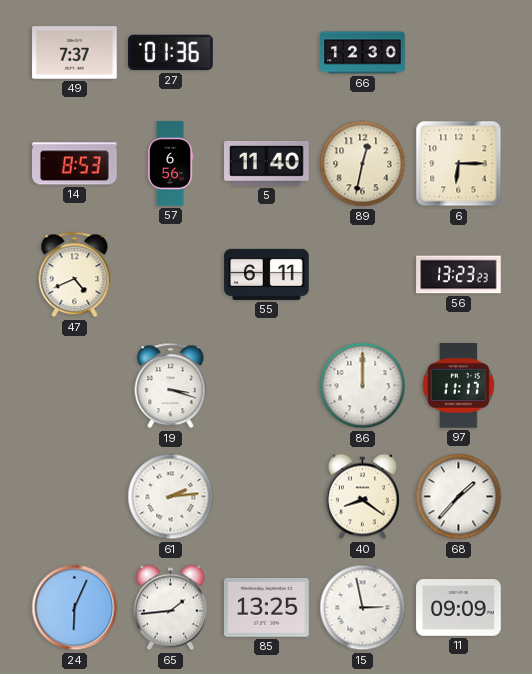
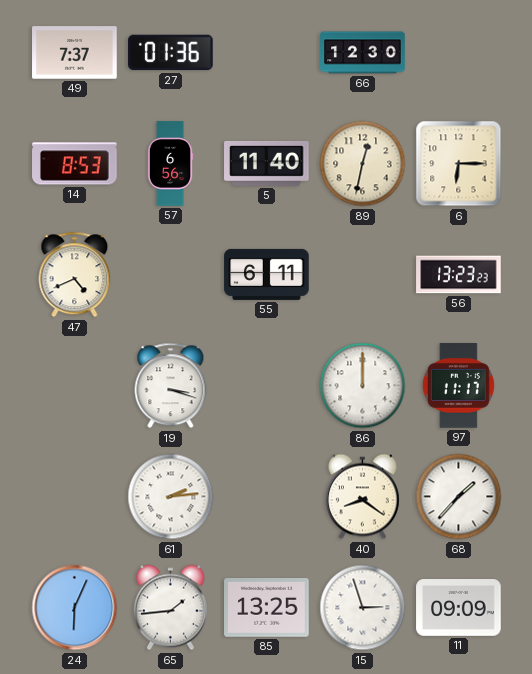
15: 2:58 -> 2:57 (363, 608)
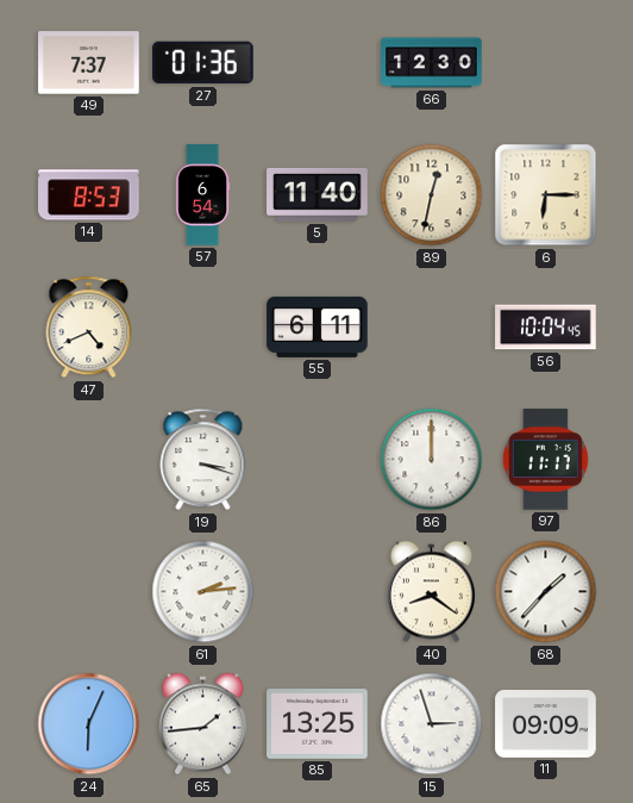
57: 6:56 -> 6:54 (202, 195)
56: 13:23 -> 10:04 (546, 328)
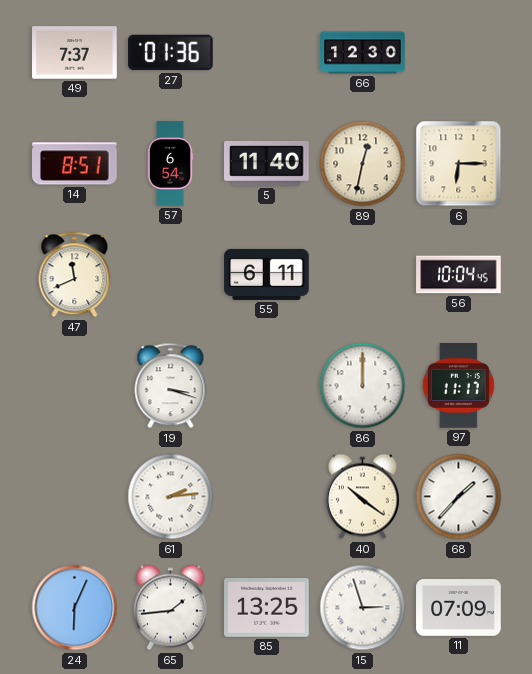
14: 8:53 -> 8:51 (75, 164)
47: 4:41 -> 11:41 (75, 275)
40: 8:21 -> 10:21 (362, 497)
11: 09:09 -> 07:09 (459, 608)
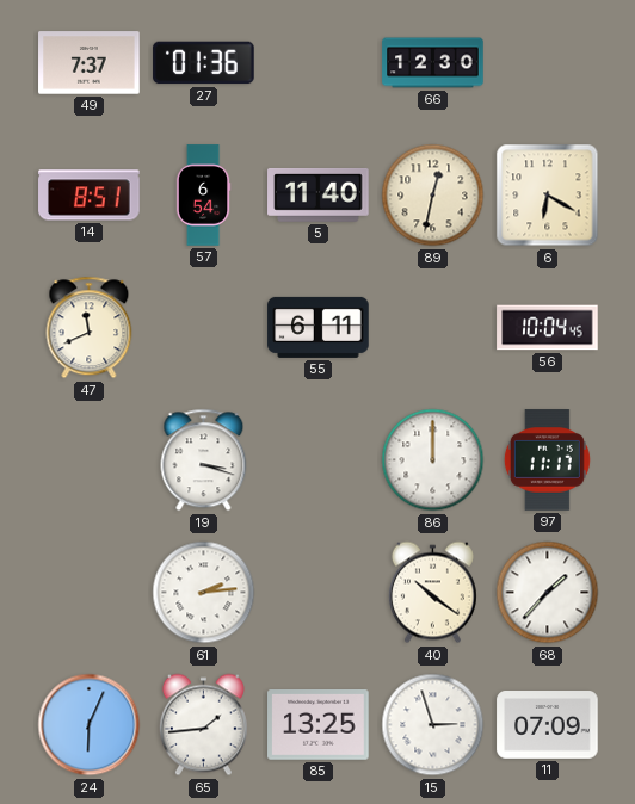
6: 6:15 -> 6:20 (548, 196)
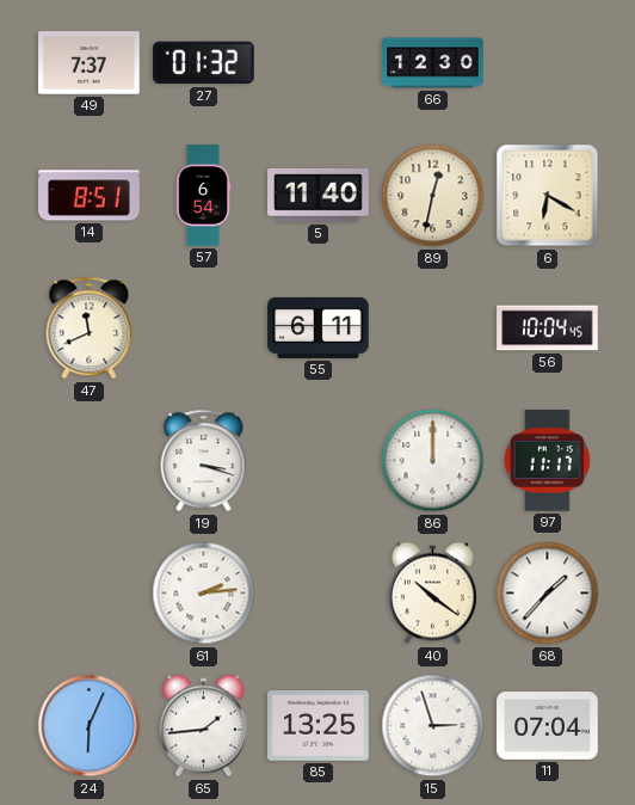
27: 01:36 -> 01:32 (204, 63)
11: 07:09 -> 07:04 (548, 726)
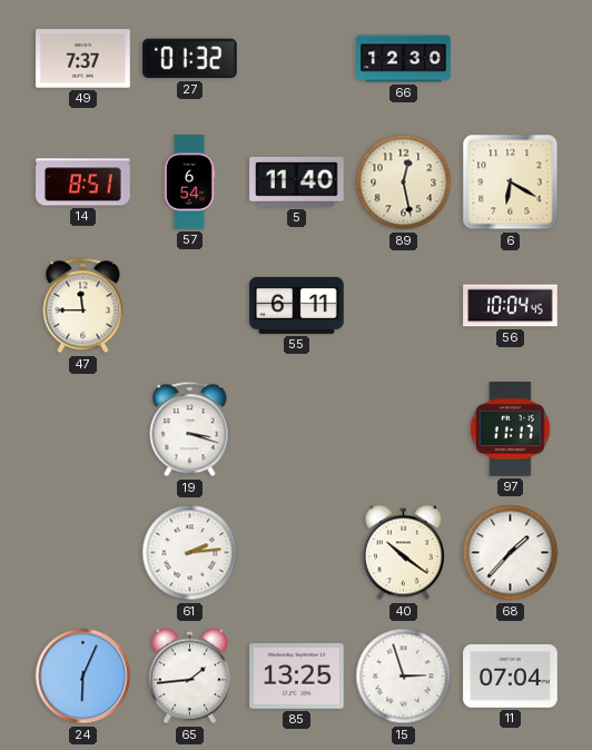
89: 12:32 -> 12:28 (404, 182)
47: 11:41 -> 11:45 (83, 306)
86: 12:00 -> none (433, 461)
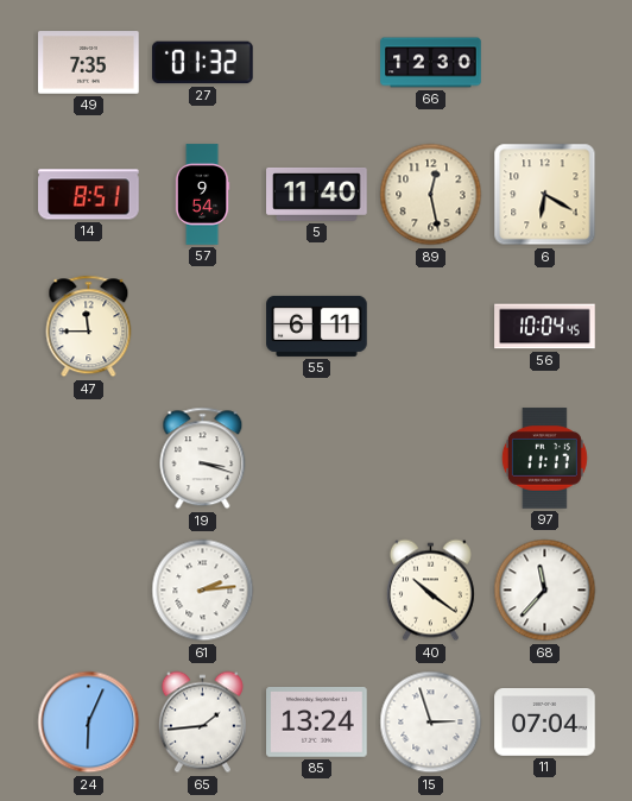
49: 7:37 -> 7:35 (89, 63)
57: 6:54 -> 9:54 (202, 195)
68: 1:37 -> 11:37 (545, 591)
85: 13:25 -> 13:24 (317, 723)
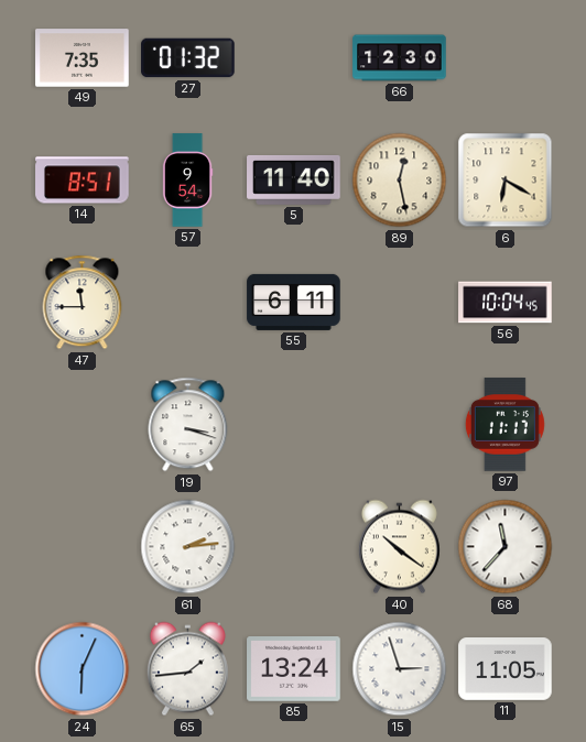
11: 07:04 -> 11:05 (506, 669)
